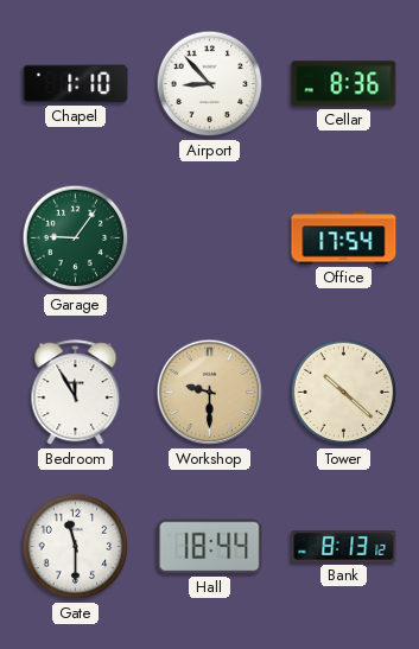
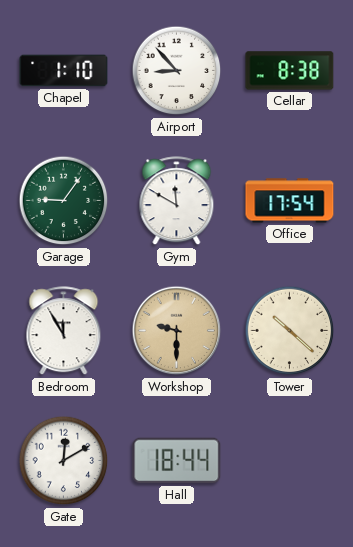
Cellar: 8:36 -> 8:38 (290, 71)
Gym: none -> 11:50 (177, 201)
Gate: 11:30 -> 12:10 (64, 461)
Bank: 8:13 -> none (344, 547)
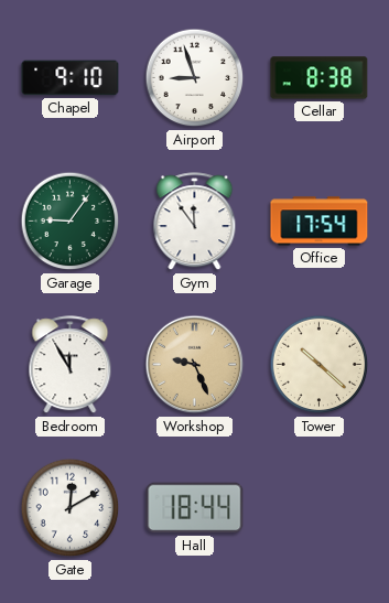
Chapel: 1:10 -> 9:10 (71, 78)
Airport: 8:53 -> 8:57 (195, 78)
Gym: 11:50 -> 11:54 (195, 222)
Workshop: 9:30 -> 9:26 (195, 365)
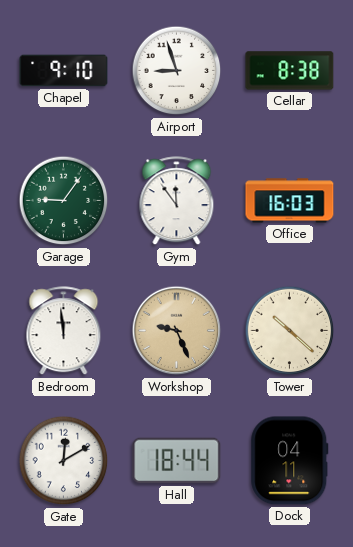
Office: 17:54 -> 16:03 (290, 201)
Bedroom: 11:55 -> 11:59 (64, 331)
Dock: none -> 04:11 (290, 461)
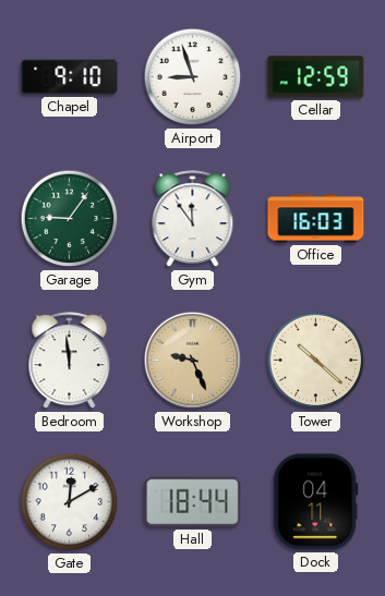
Cellar: 8:38 -> 12:59 (316, 77)
